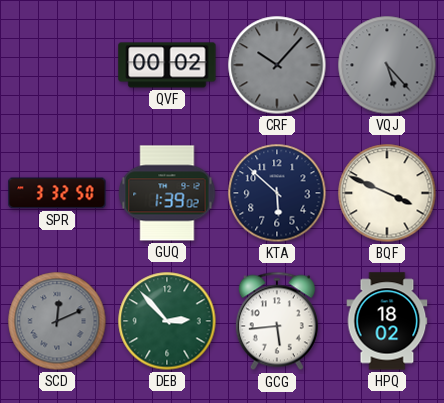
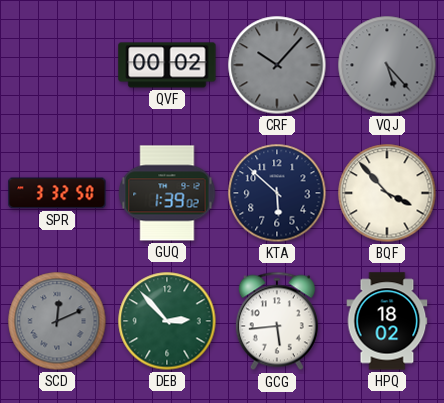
BQF: 3:49 -> 3:53 (387, 193)
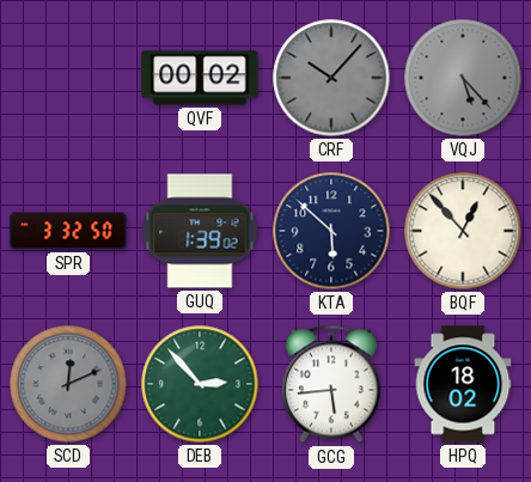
BQF: 3:53 -> 12:53 (463, 231)
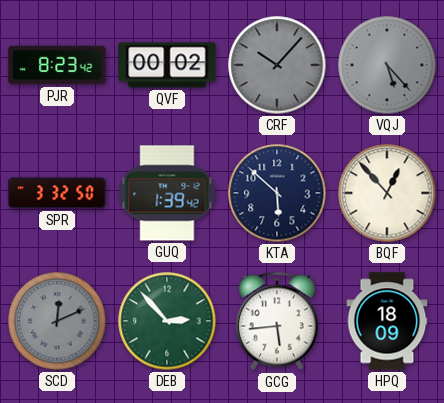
PJR: none -> 8:23 (57, 65)
GUQ: 1:39:02 -> 1:39:42 (167, 193)
HPQ: 18:02 -> 18:09 (387, 321)
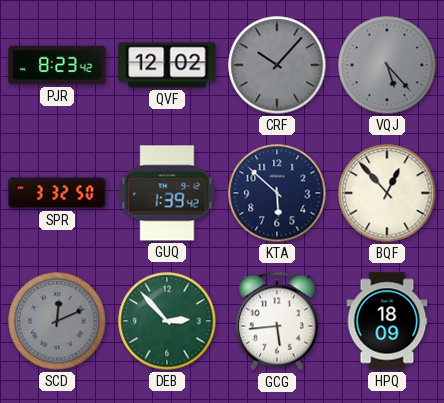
QVF: 00:02 -> 12:02 (167, 65)
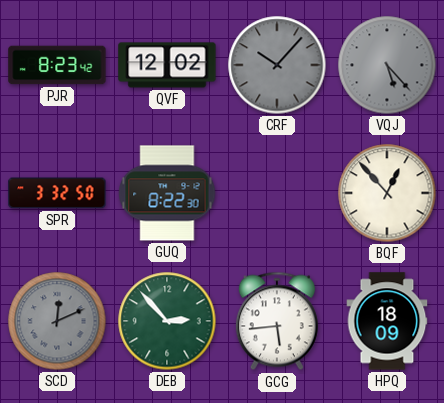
GUQ: 1:39 -> 8:22 (167, 193)
KTA: 5:52 -> none (277, 193)
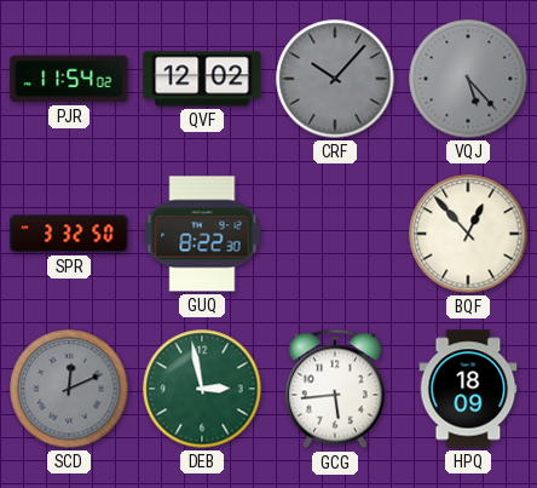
PJR: 8:23 -> 11:54 (69, 79)
DEB: 2:53 -> 2:58 (202, 389)
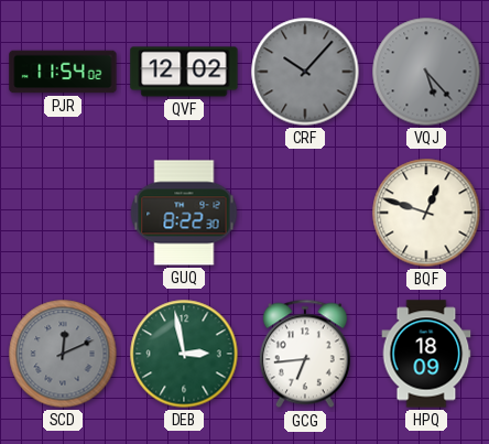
SPR: 3:32 -> none (69, 234)
BQF: 12:53 -> 12:48 (426, 213)
GCG: 5:44 -> 6:44 (305, 354)
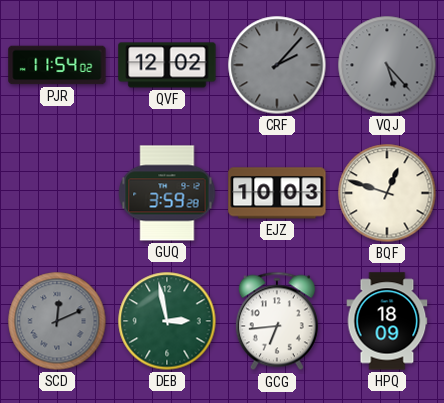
CRF: 10:07 -> 2:07 (277, 65)
GUQ: 8:22 -> 3:59 (167, 193)
EJZ: none -> 10:03 (277, 193)
